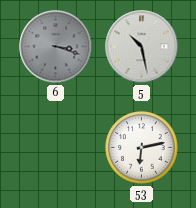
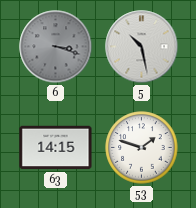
63: none -> 14:15 (56, 148)
53: 6:13 -> 1:48 (142, 148)
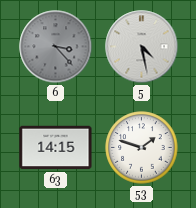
6: 3:18 -> 3:23 (56, 47)
5: 10:28 -> 4:28 (142, 47)
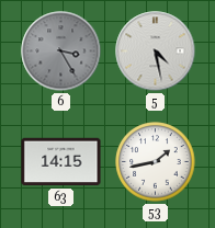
6: 3:23 -> 3:25 (61, 52)
53: 1:48 -> 1:43 (156, 162)
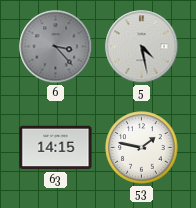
6: 3:25 -> 3:23 (56, 47)
53: 1:43 -> 1:47 (142, 148)
